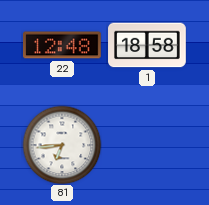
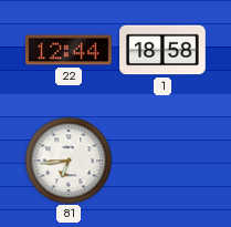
22: 12:48 -> 12:44 (70, 50)
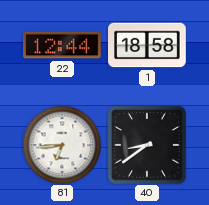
40: none -> 8:39 (148, 146)
